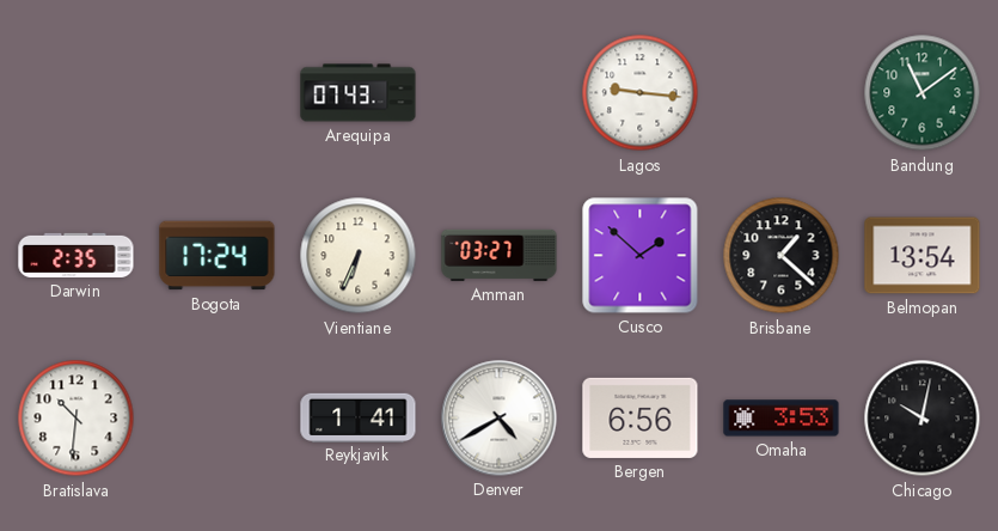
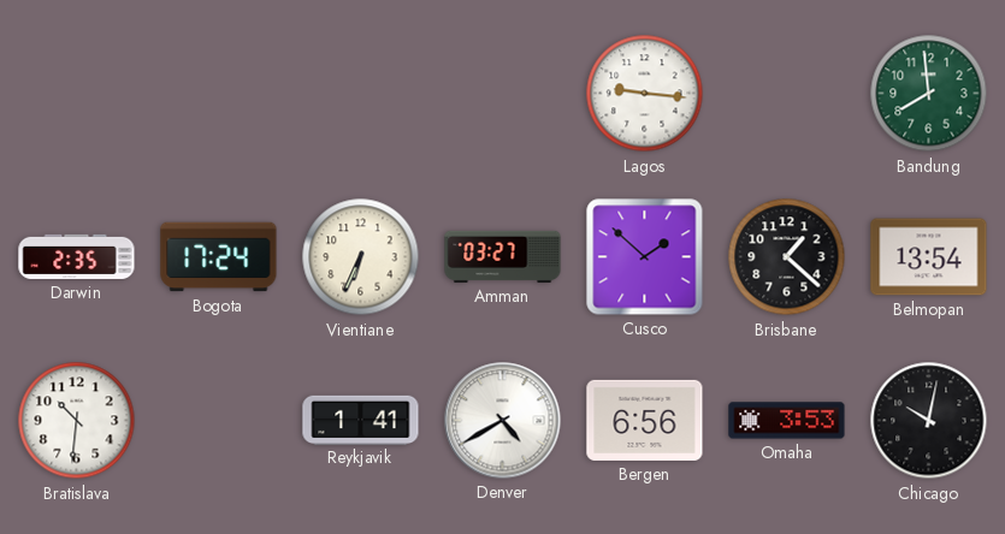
Arequipa: 07:43 -> none (359, 93)
Bandung: 11:09 -> 7:59 (929, 94)
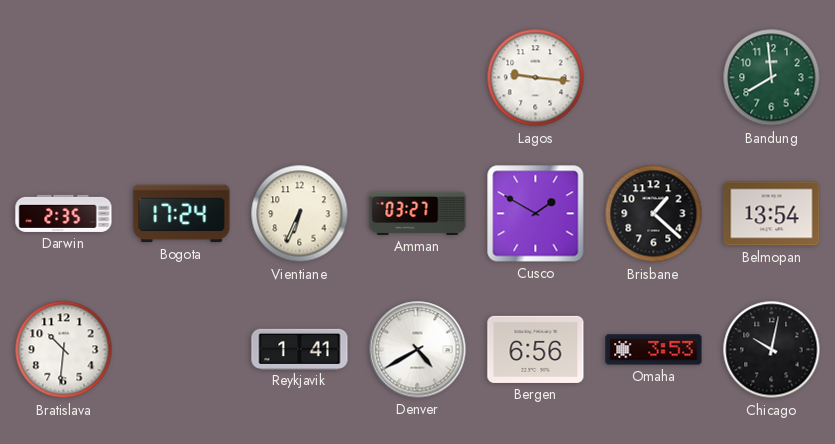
Cusco: 1:52 -> 1:50 (536, 214)
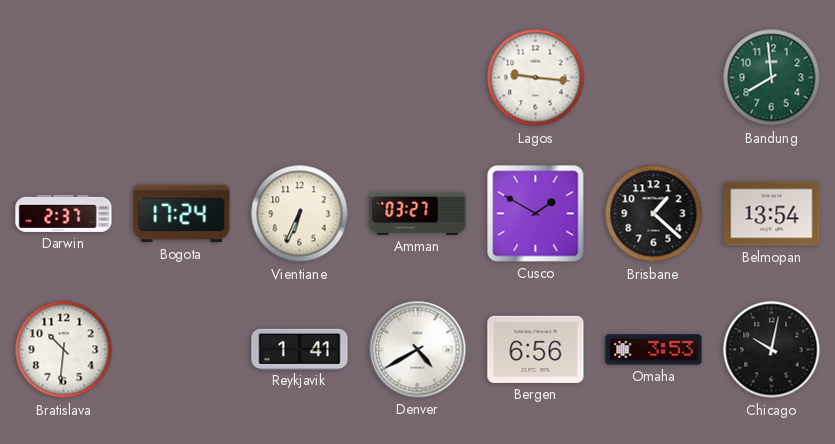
Darwin: 2:35 -> 2:37 (64, 213)
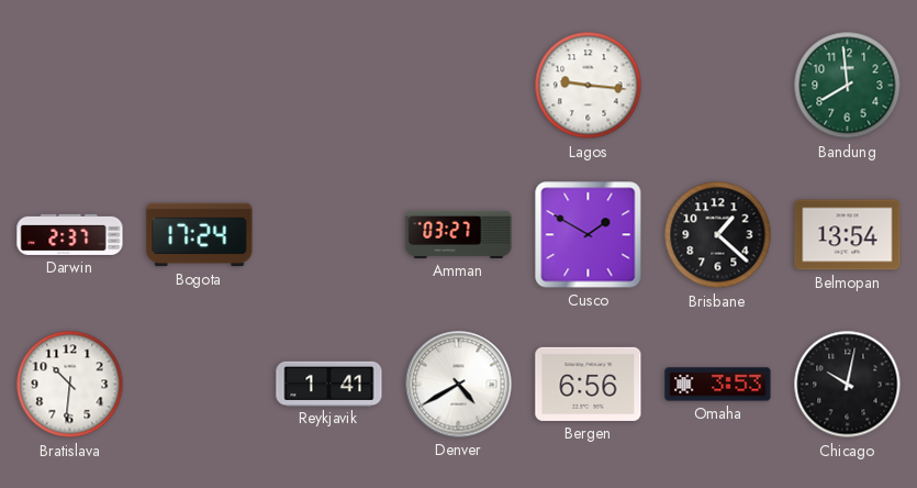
Vientiane: 6:34 -> none (300, 214)
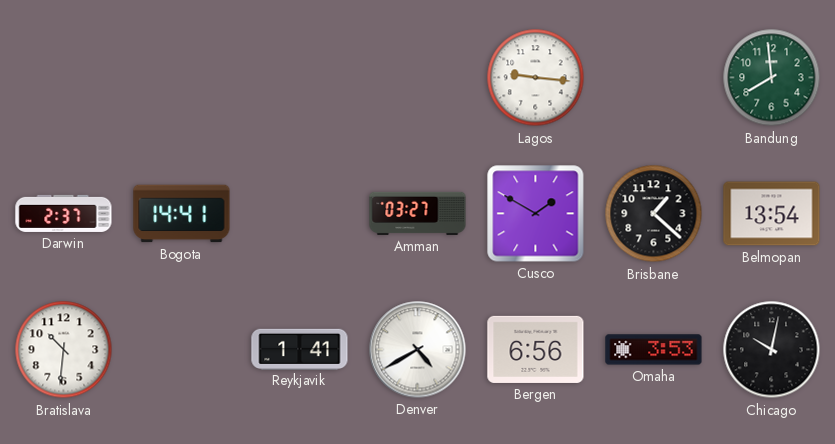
Bogota: 17:24 -> 14:41 (182, 214)
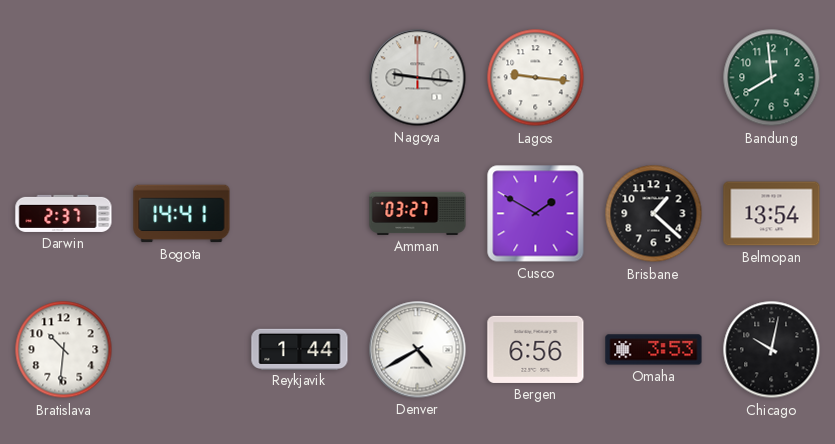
Nagoya: none -> 9:16 (418, 78)
Reykjavik: 1:41 -> 1:44 (300, 349)
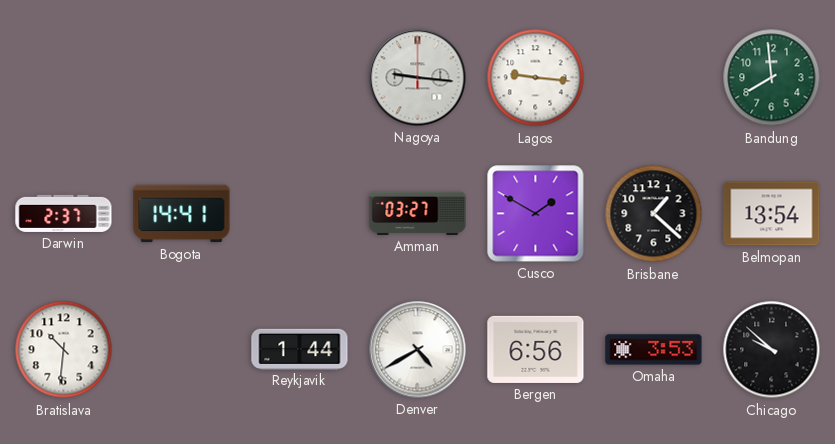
Chicago: 10:02 -> 9:52 (772, 350)
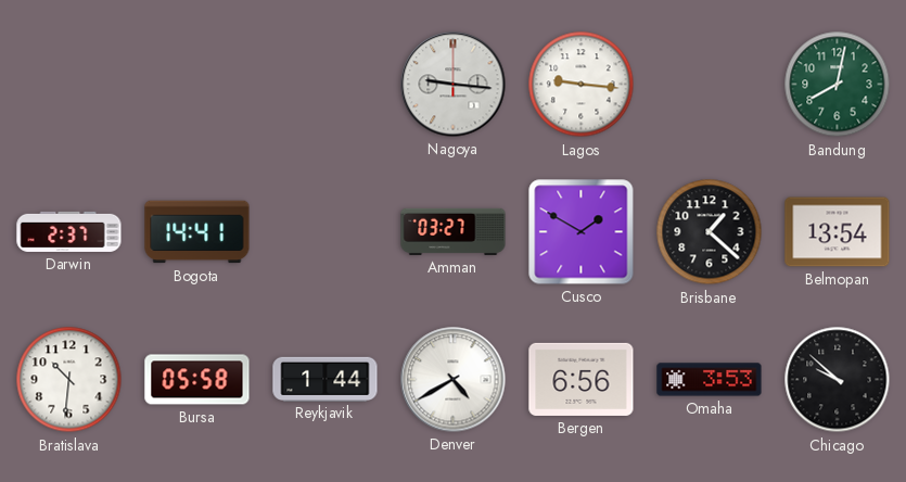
Bandung: 7:59 -> 8:02 (838, 85)
Bursa: none -> 05:58 (197, 380)
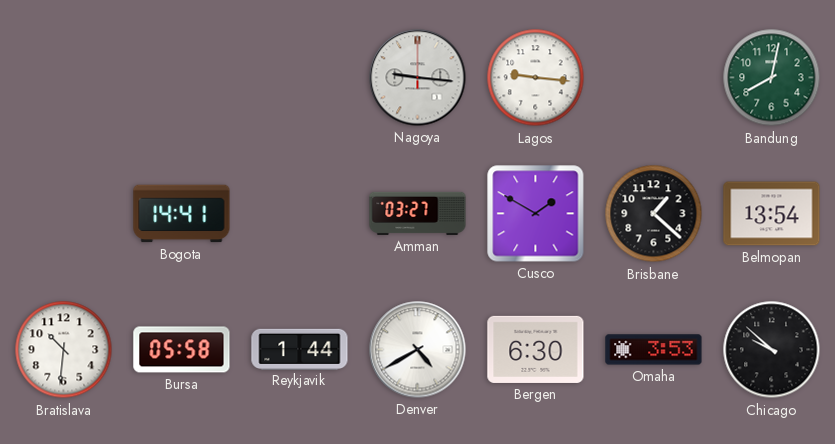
Darwin: 2:37 -> none (69, 231)
Bergen: 6:56 -> 6:30 (536, 349)
